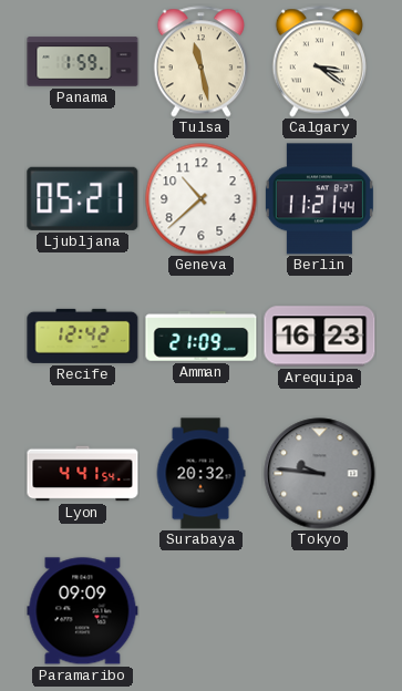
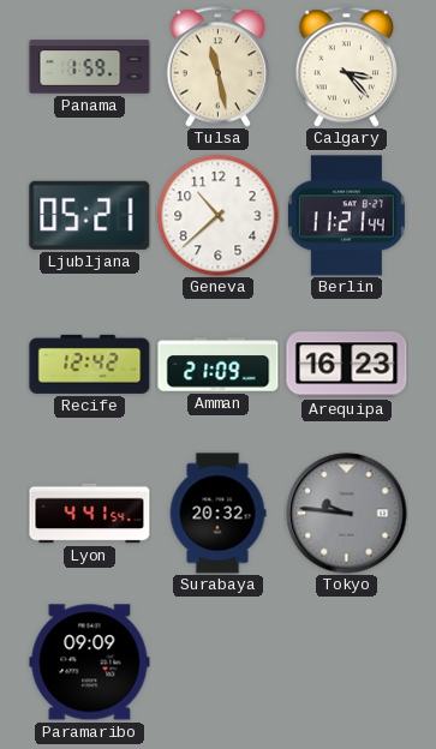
Calgary: 3:21 -> 3:23 (346, 67)
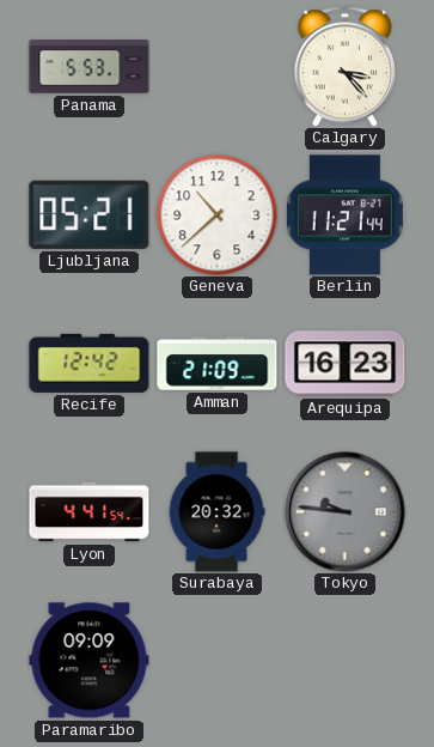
Panama: 1:59 -> 5:53 (90, 67)
Tulsa: 11:28 -> none (217, 67)
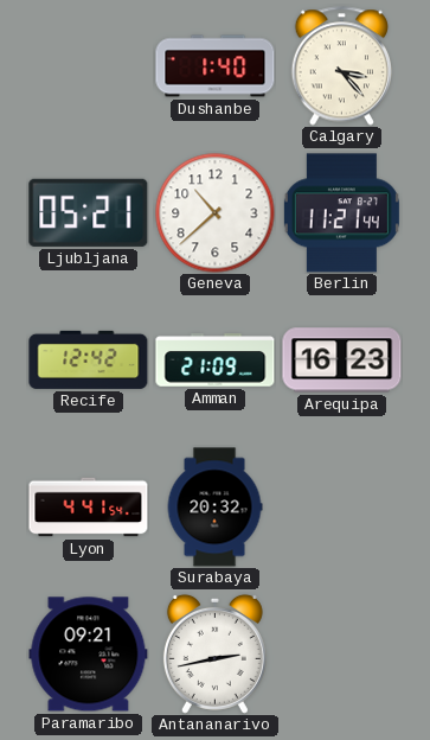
Panama: 5:53 -> none (90, 67)
Dushanbe: none -> 1:40 (216, 66)
Tokyo: 9:46 -> none (346, 512)
Paramaribo: 09:09 -> 09:21 (89, 655)
Antananarivo: none -> 2:43 (214, 653)
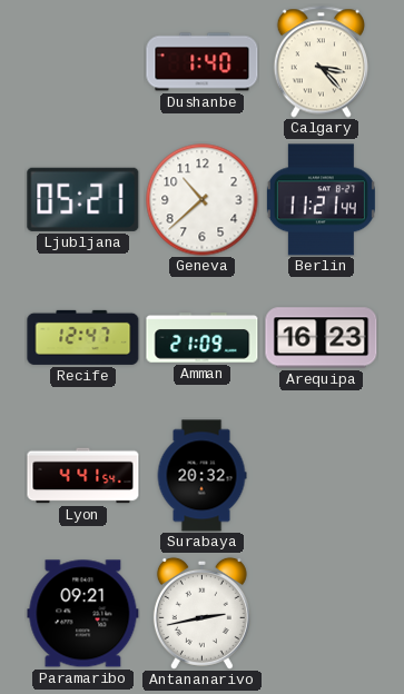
Recife: 12:42 -> 12:47 (83, 337)
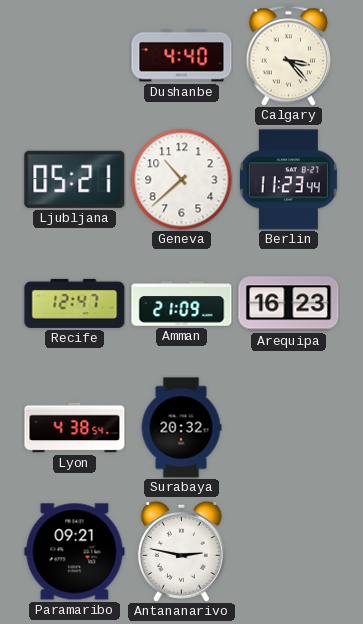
Dushanbe: 1:40 -> 4:40 (182, 56)
Berlin: 11:21 -> 11:23 (288, 180)
Lyon: 4:41 -> 4:38 (75, 428)
Antananarivo: 2:43 -> 2:47 (181, 551)
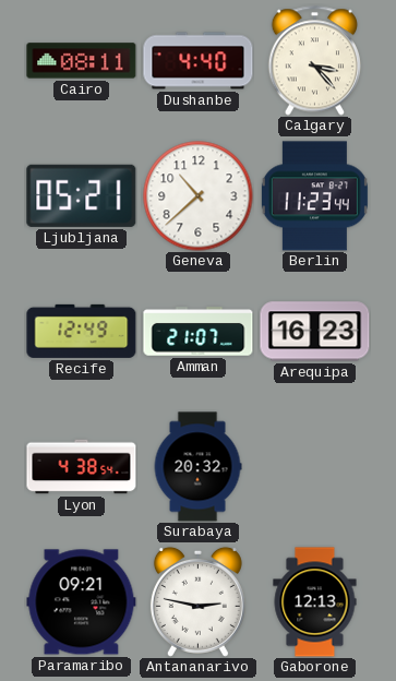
Cairo: none -> 08:11 (82, 61)
Recife: 12:47 -> 12:49 (82, 331)
Amman: 21:09 -> 21:07 (199, 332)
Gaborone: none -> 12:13 (315, 602)
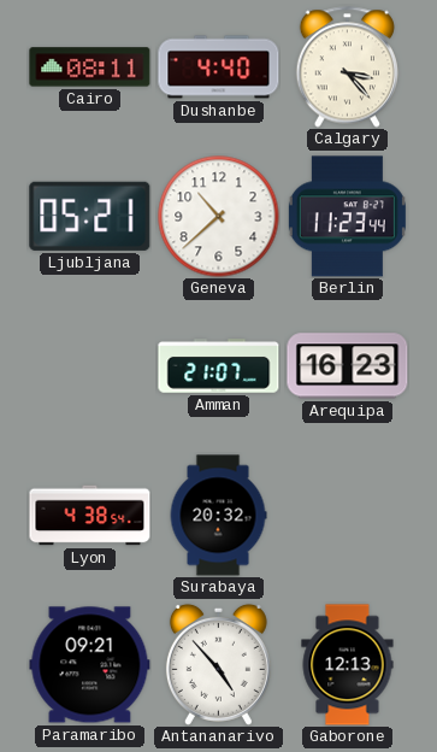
Recife: 12:49 -> none (82, 331)
Antananarivo: 2:47 -> 4:53 (218, 664)
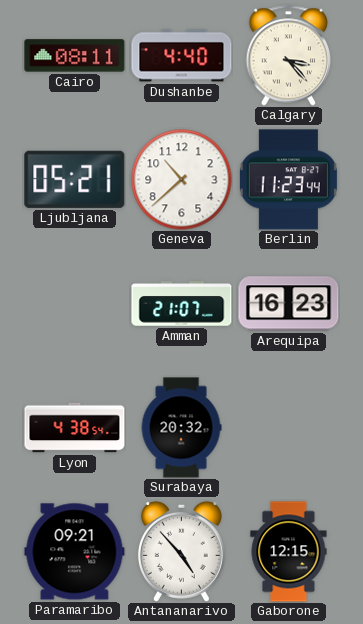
Gaborone: 12:13 -> 12:15 (289, 552)
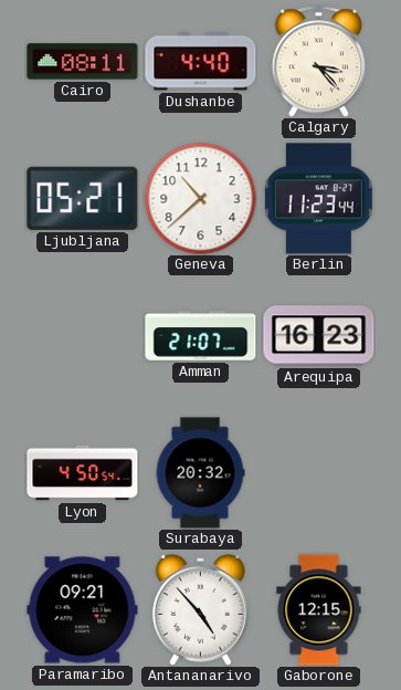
Lyon: 4:38 -> 4:50 (83, 473)
